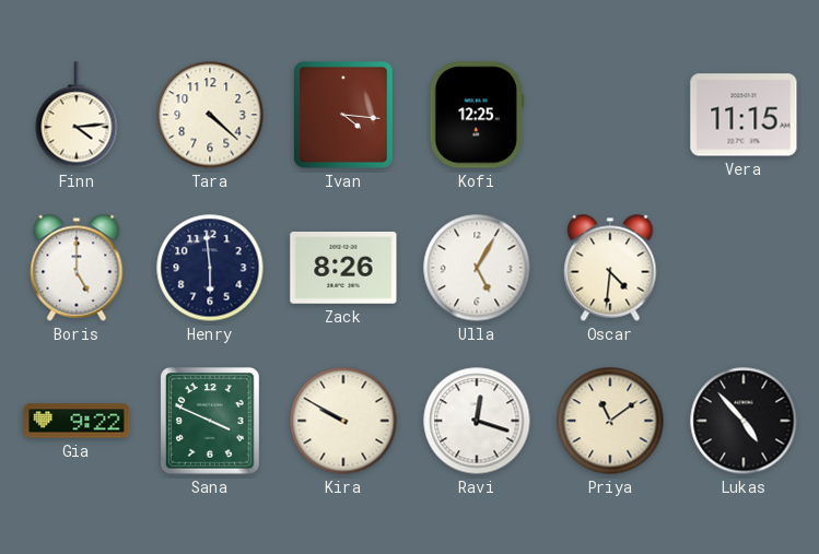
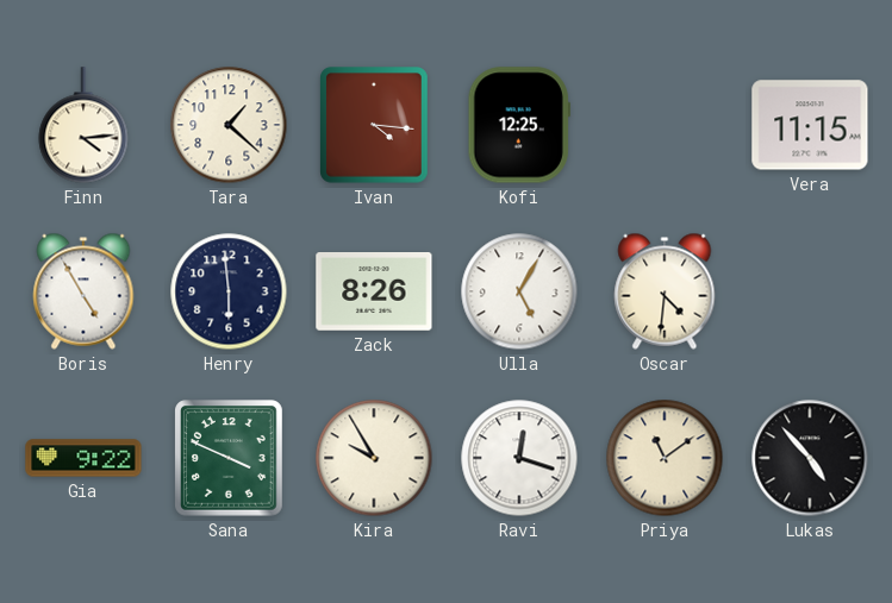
Tara: 4:22 -> 1:22 (229, 125)
Boris: 5:00 -> 4:55 (83, 291)
Kira: 9:50 -> 9:55 (374, 458)
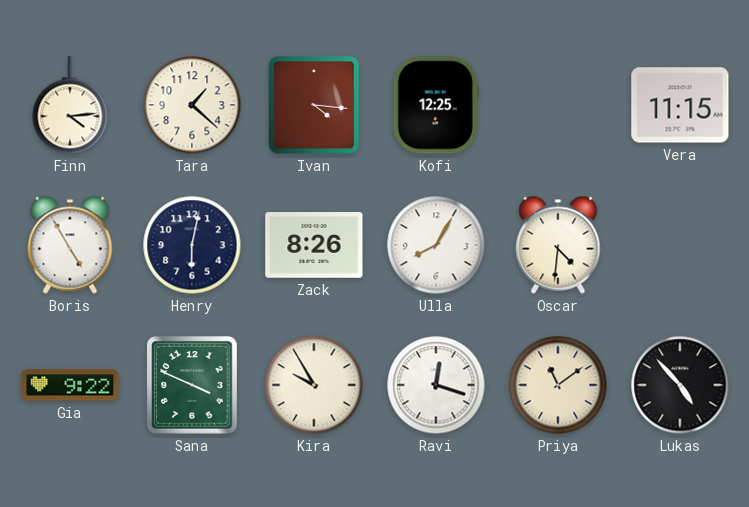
Henry: 5:59 -> 6:02 (192, 245)
Ulla: 5:05 -> 8:05 (436, 245)
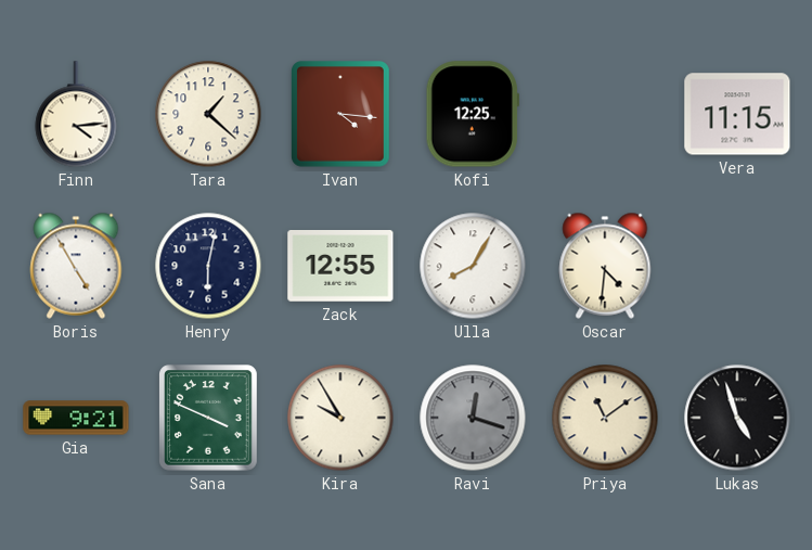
Zack: 8:26 -> 12:55 (340, 267)
Gia: 9:22 -> 9:21 (76, 418)
Ravi dial: white -> grey (473, 418)
Lukas: 4:53 -> 4:57 (737, 418)
